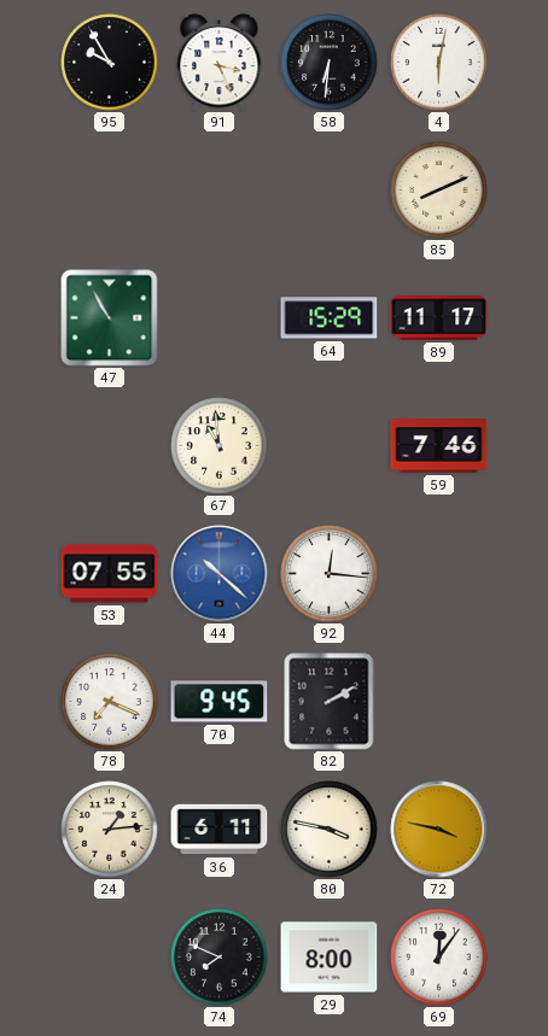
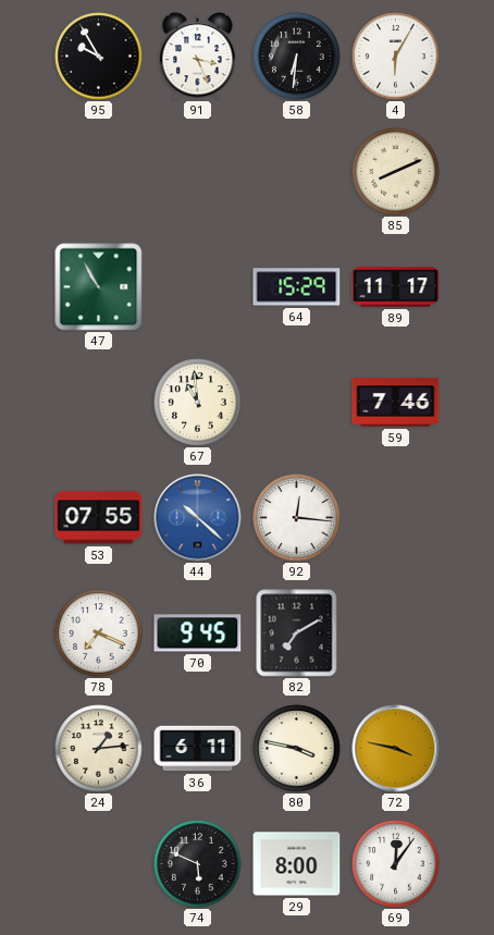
4: 6:02 -> 6:05 (396, 57)
82: 2:10 -> 7:10 (297, 633)
74: 7:49 -> 5:49 (198, 864)
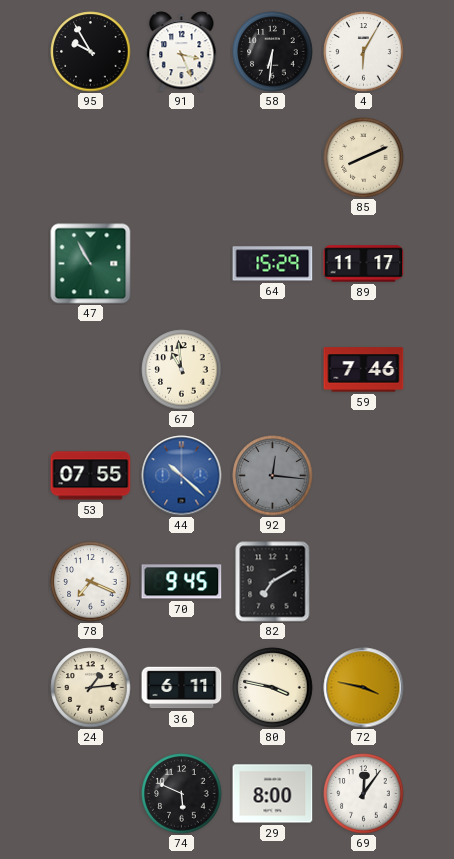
92 dial: white -> grey (273, 476)
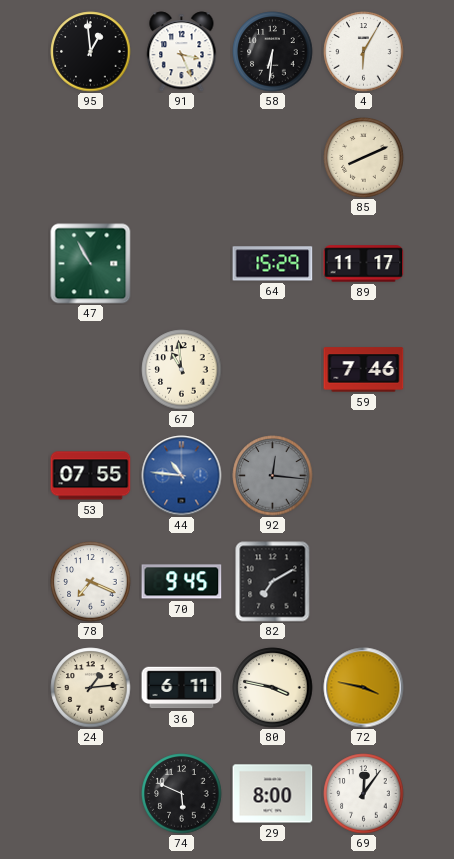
95: 9:55 -> 12:59 (91, 52)
44: 10:22 -> 10:46 (182, 476)
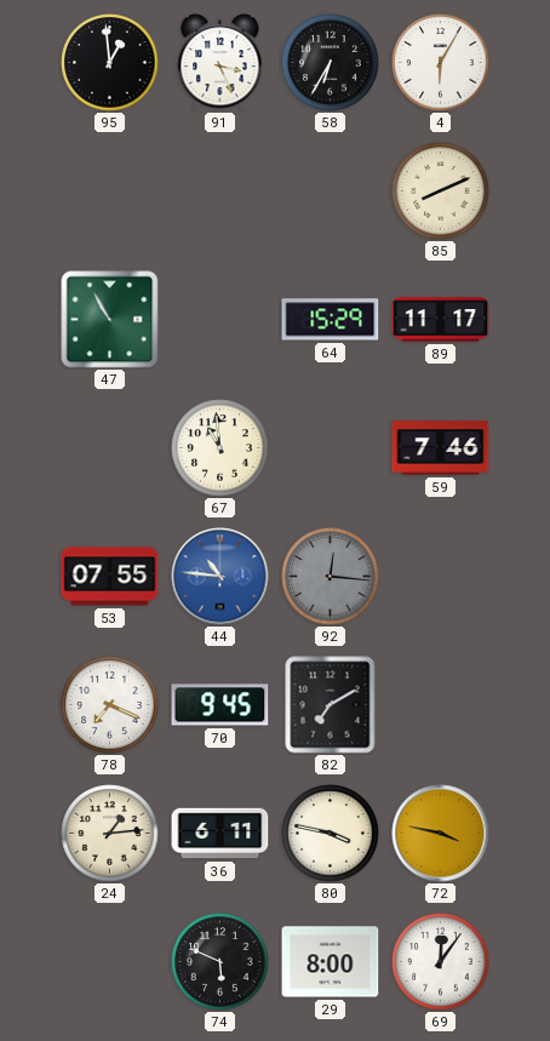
58: 6:31 -> 6:35 (331, 63)
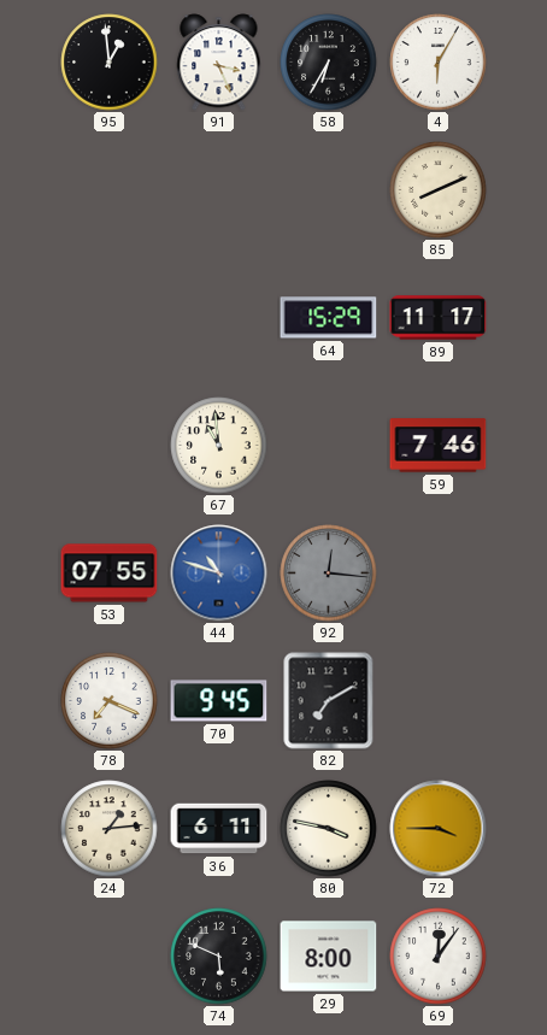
47: 10:55 -> none (110, 320)
44: 10:46 -> 10:48 (219, 574)
72: 3:47 -> 3:45 (439, 829)
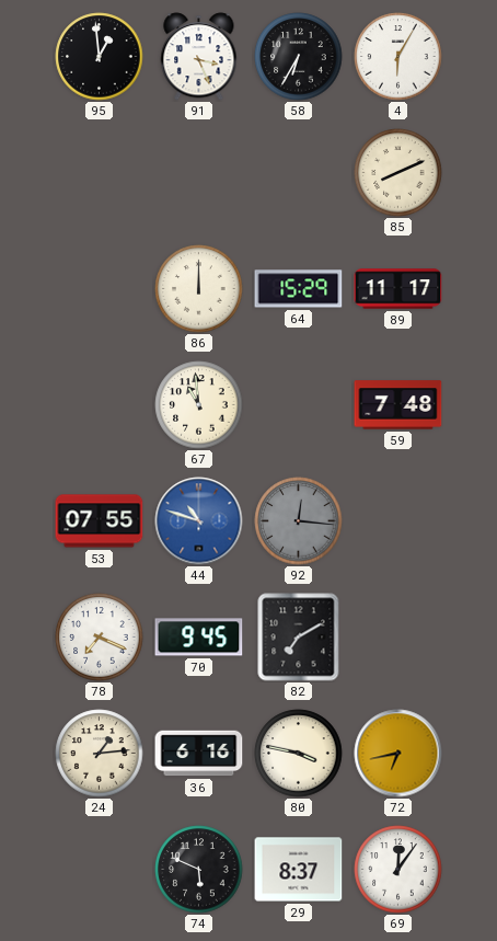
86: none -> 12:00 (199, 289)
59: 7:46 -> 7:48 (398, 405)
36: 6:11 -> 6:16 (199, 754)
72: 3:45 -> 6:43 (398, 754)
29: 8:00 -> 8:37 (299, 870)
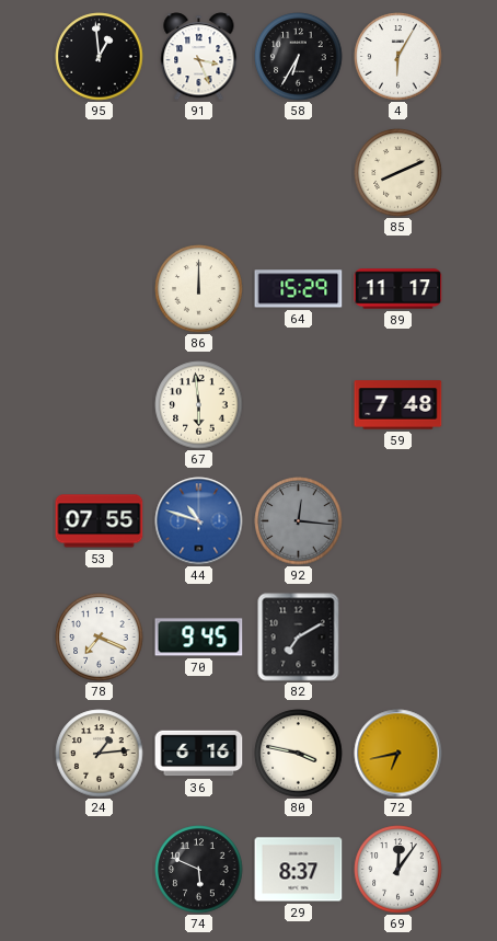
67: 10:59 -> 5:59 (199, 405)
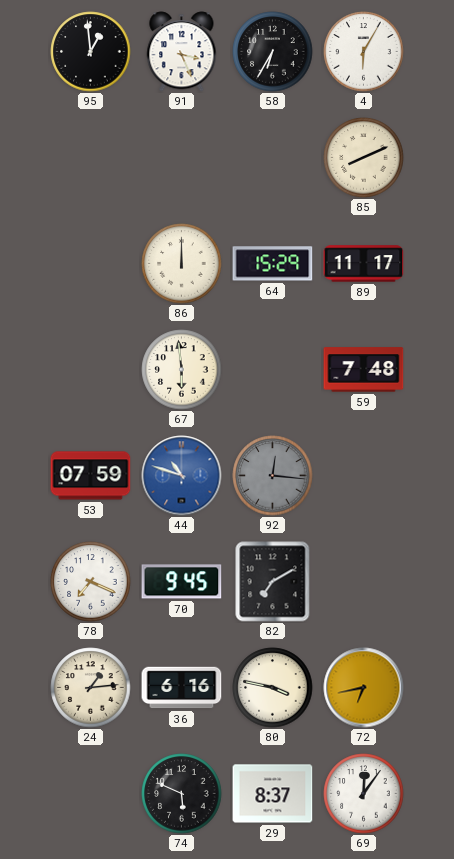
53: 07:55 -> 07:59 (91, 476)
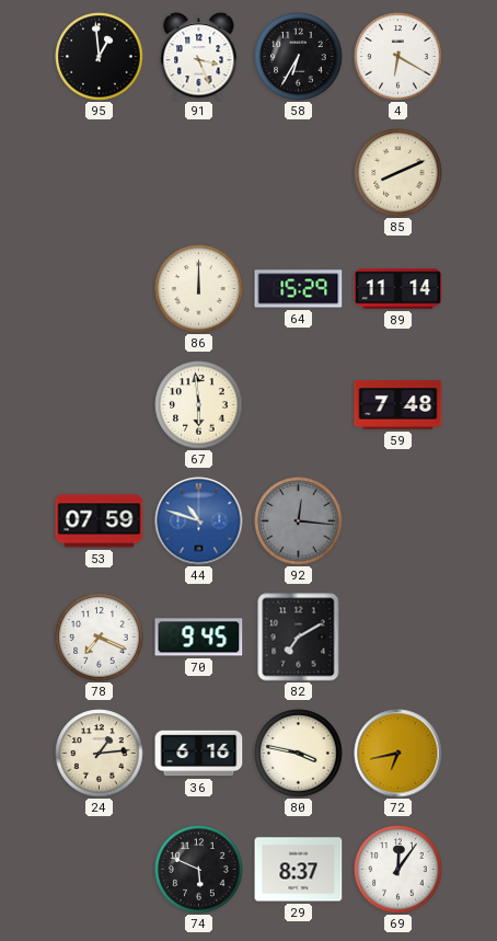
4: 6:05 -> 6:20 (398, 57)
89: 11:17 -> 11:14 (398, 289)
